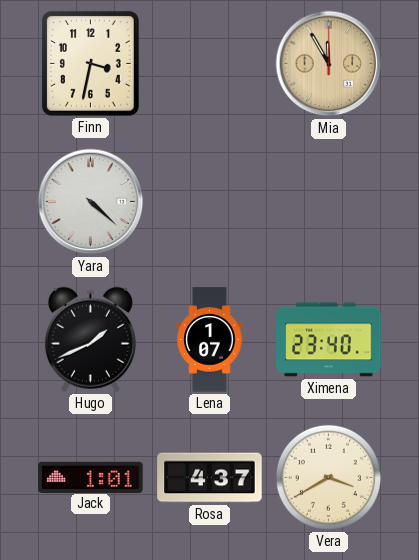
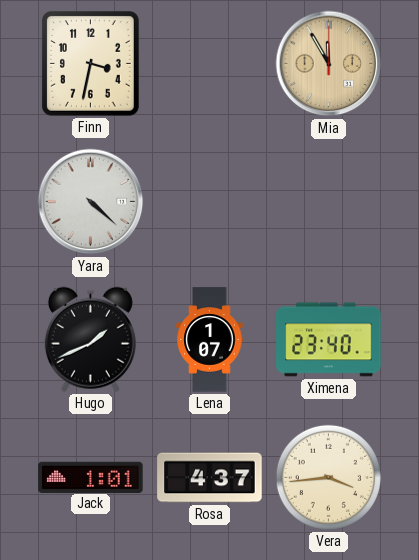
Vera: 3:40 -> 3:44 (328, 477)
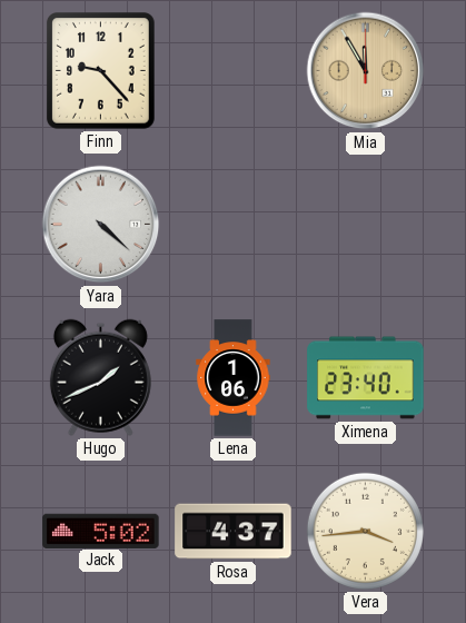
Finn: 3:32 -> 9:23 (101, 71)
Lena: 1:07 -> 1:06 (234, 378)
Jack: 1:01 -> 5:02 (101, 531)
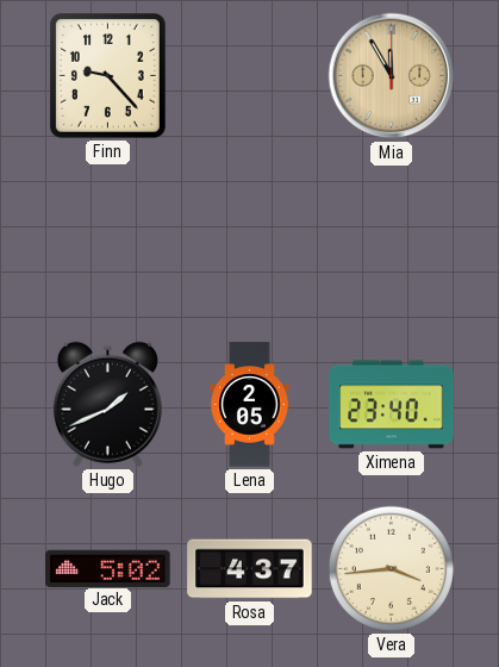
Yara: 4:22 -> none (101, 225)
Lena: 1:06 -> 2:05 (250, 405)
